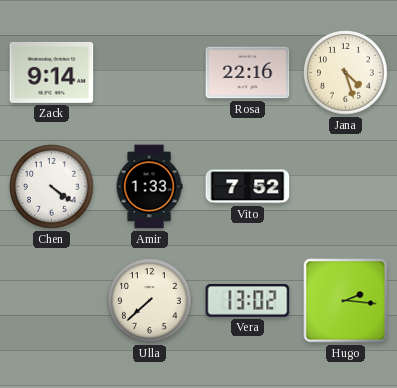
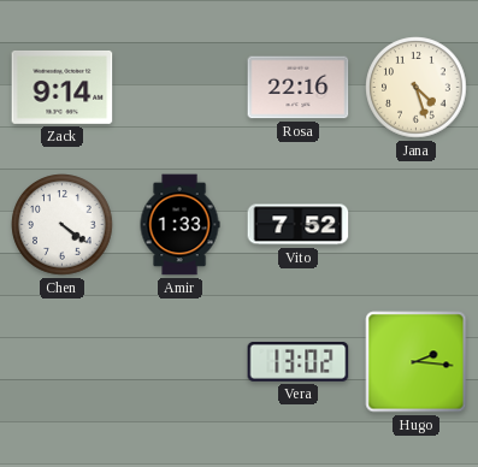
Ulla: 7:38 -> none (150, 301)
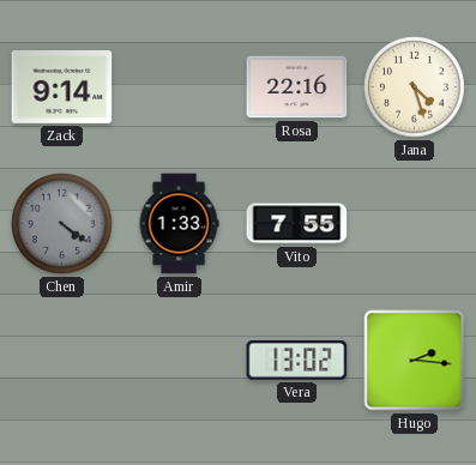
Chen dial: white -> grey (62, 224)
Vito: 7:52 -> 7:55 (297, 224)
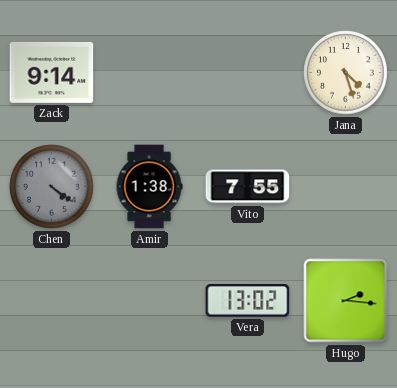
Rosa: 22:16 -> none (297, 87)
Amir: 1:33 -> 1:38 (149, 187)
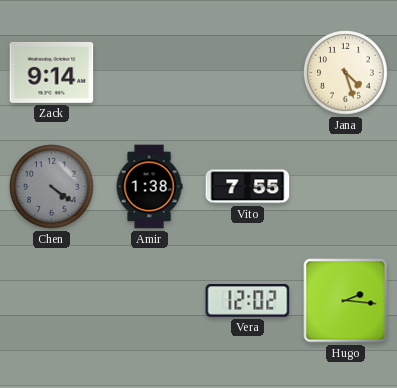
Vera: 13:02 -> 12:02 (248, 301)
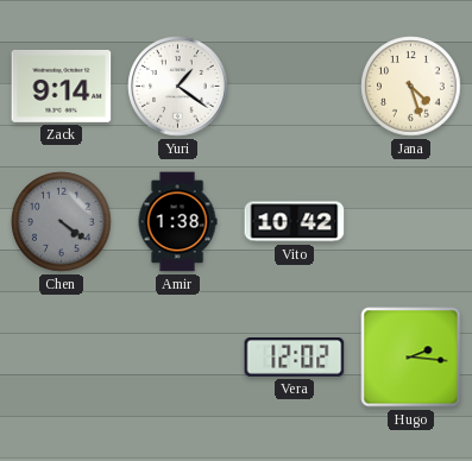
Yuri: none -> 1:21 (178, 87)
Vito: 7:55 -> 10:42 (295, 222)
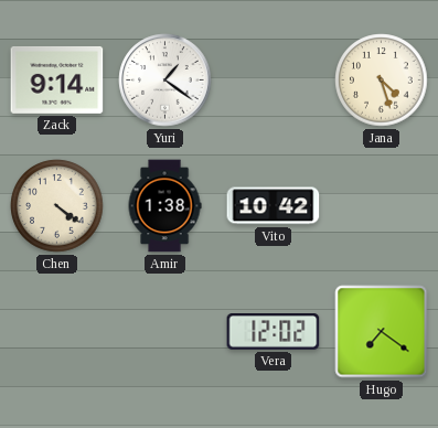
Chen dial: grey -> cream (57, 206)
Hugo: 2:16 -> 7:21 (382, 332)
